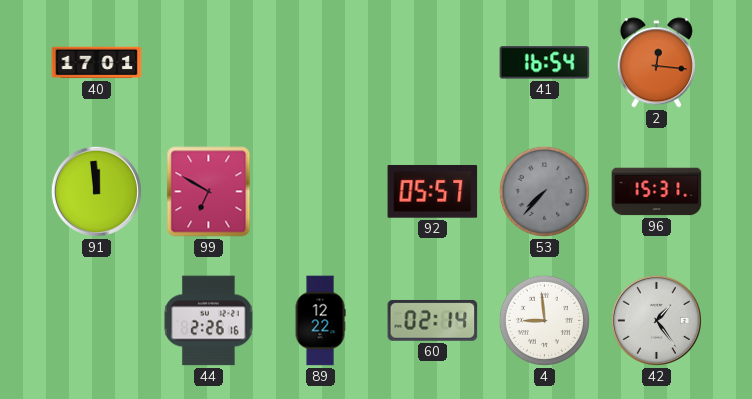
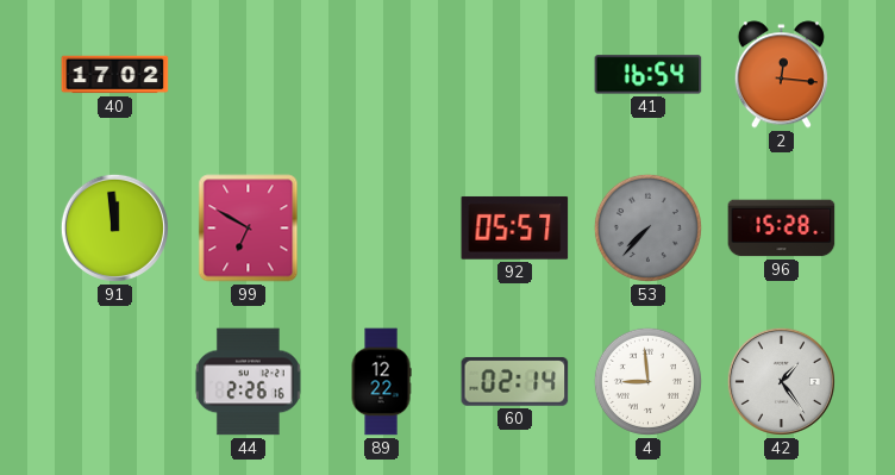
40: 17:01 -> 17:02 (115, 75)
96: 15:31 -> 15:28 (782, 229)
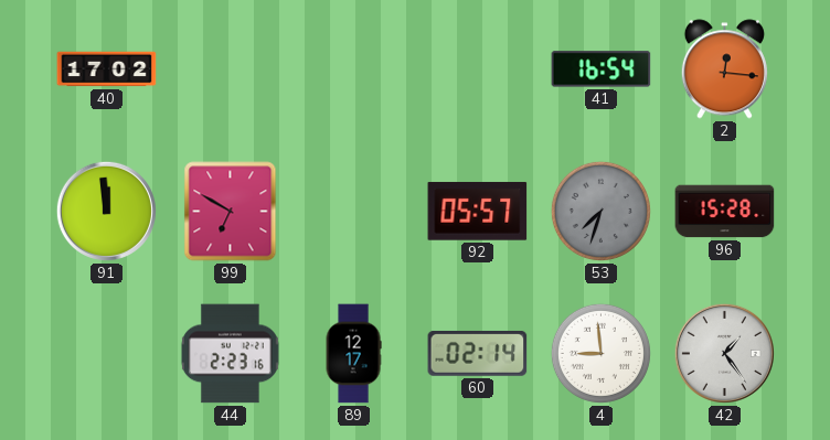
53: 7:37 -> 7:33 (600, 211)
44: 2:26 -> 2:23 (230, 354)
89: 12:22 -> 12:17 (353, 354)
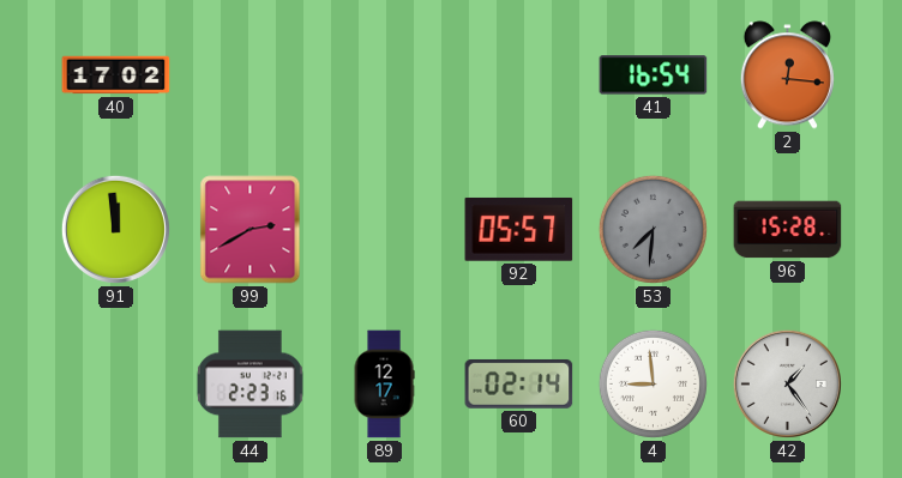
99: 6:50 -> 2:40 (251, 230)
53: 7:33 -> 7:31 (653, 229)
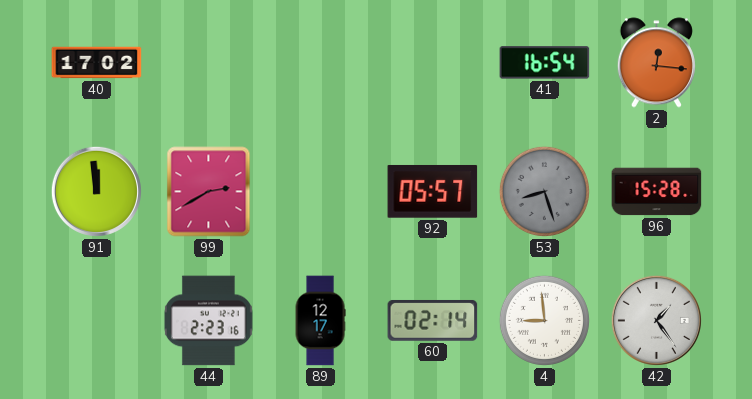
53: 7:31 -> 8:27 (544, 191)
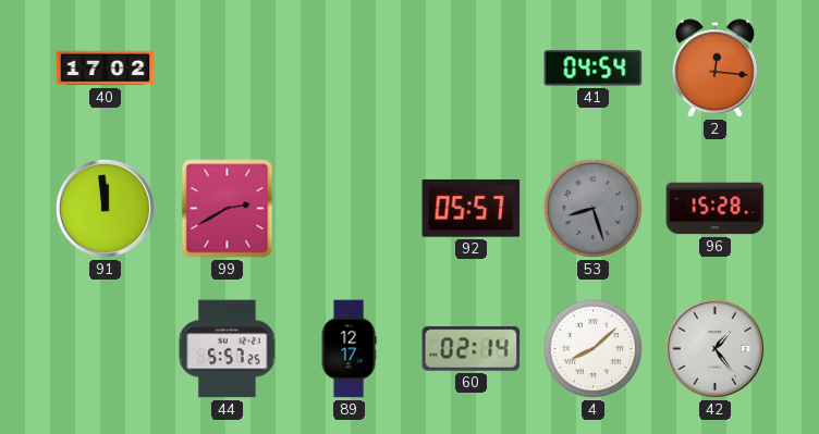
41: 16:54 -> 04:54 (594, 69)
44: 2:23 -> 5:57 (227, 349)
4: 8:59 -> 8:08 (592, 348)
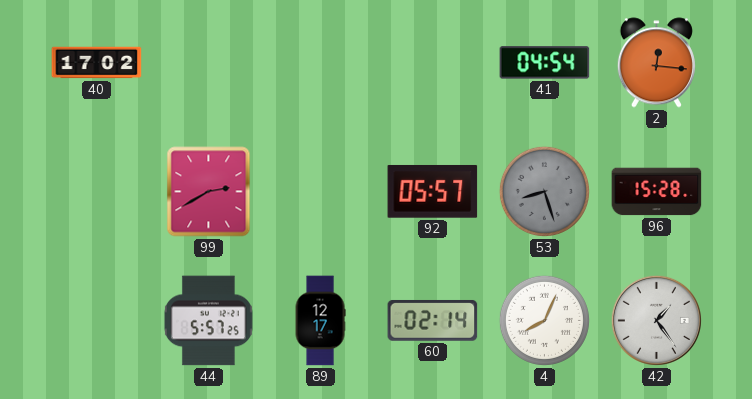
91: 11:59 -> none (105, 208)
4: 8:08 -> 8:04 (544, 320)
